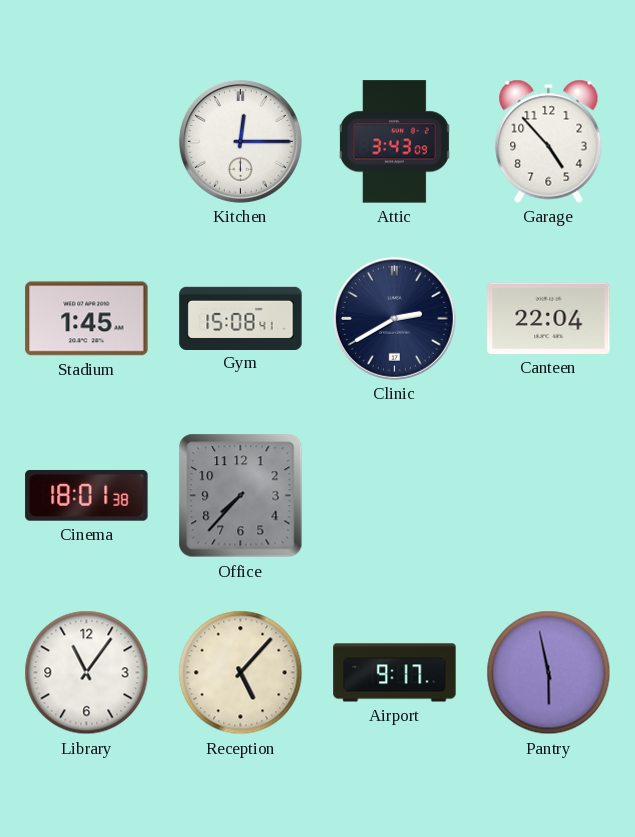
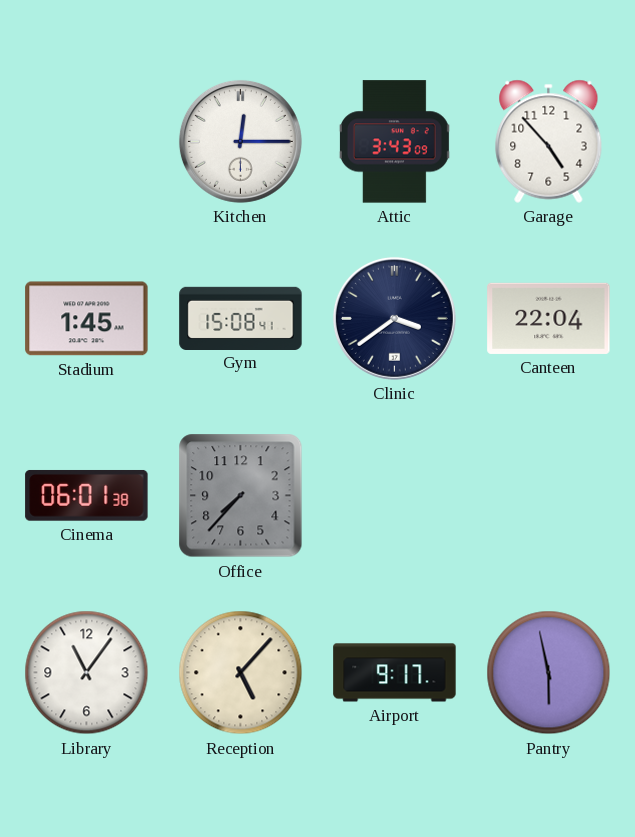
Clinic: 2:40 -> 3:39 (394, 318)
Cinema: 18:01 -> 06:01 (87, 496)
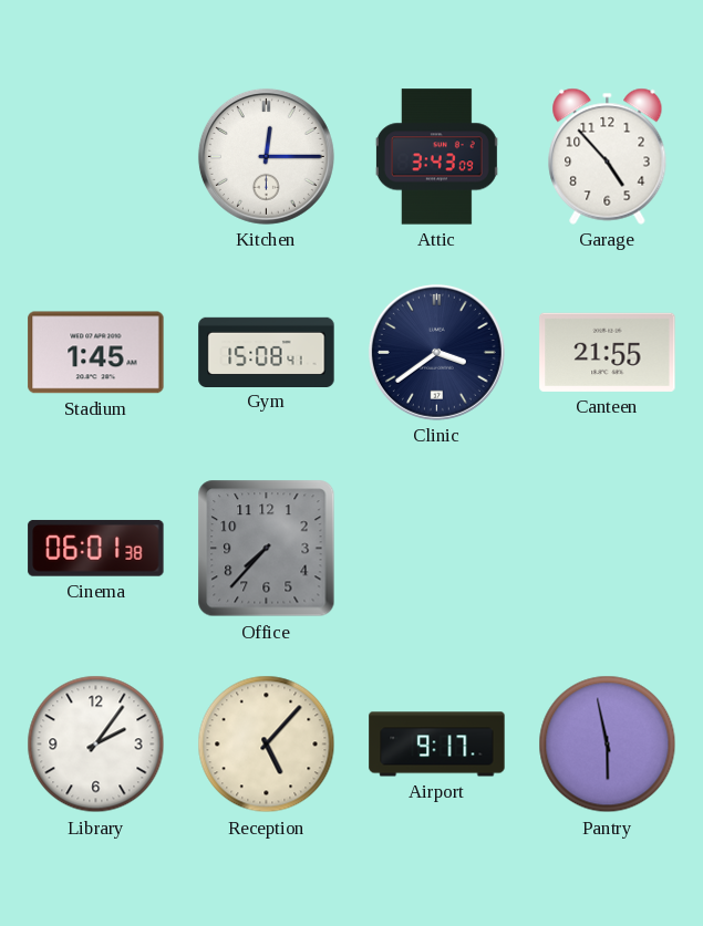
Canteen: 22:04 -> 21:55 (608, 352)
Library: 11:06 -> 2:06 (96, 745)
